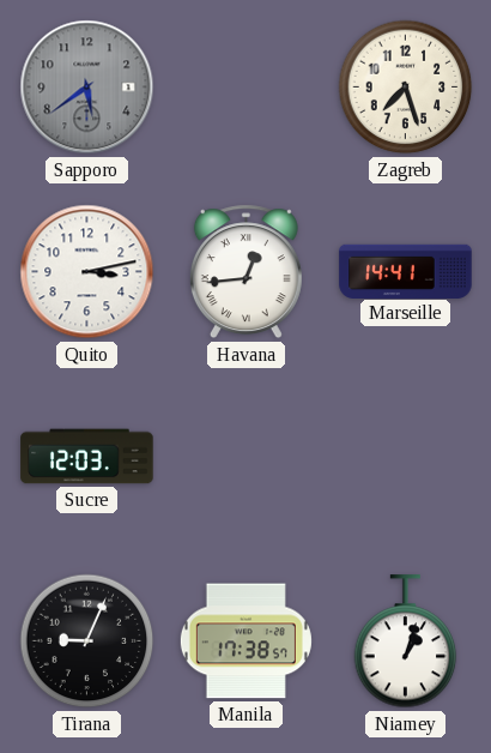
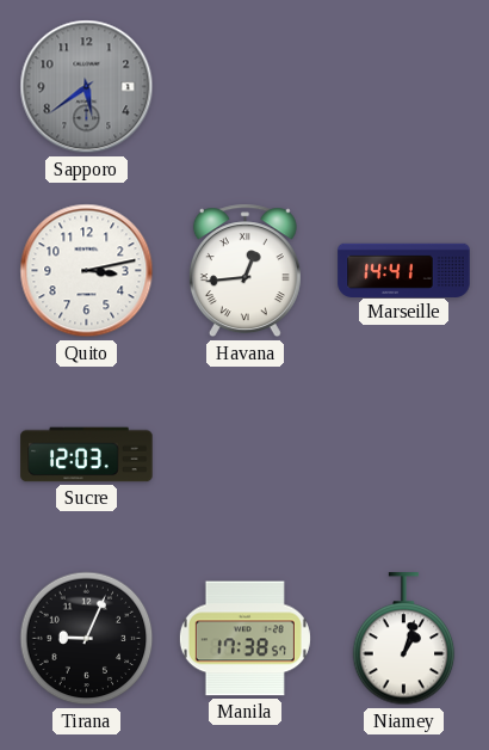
Zagreb: 7:27 -> none (406, 88)
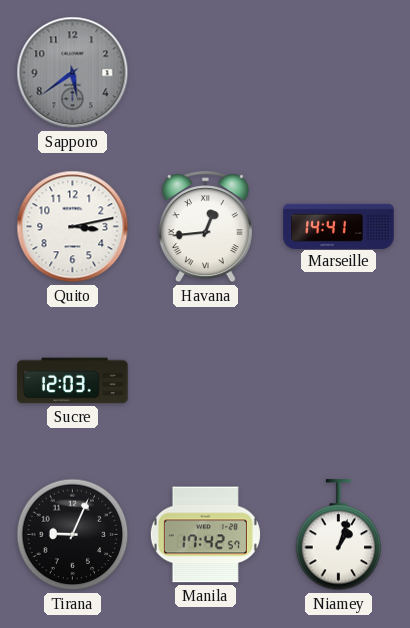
Manila: 17:38 -> 17:42 (205, 535)
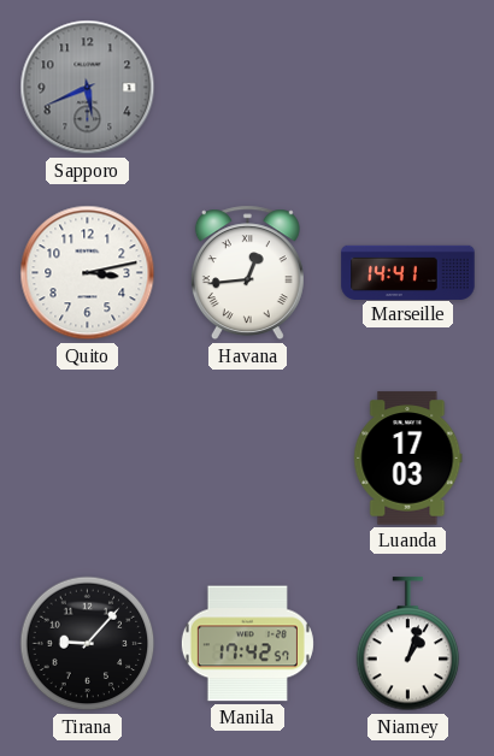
Sapporo: 5:39 -> 5:41 (88, 88)
Sucre: 12:03 -> none (73, 381)
Luanda: none -> 17:03 (408, 459)
Tirana: 9:04 -> 9:07 (88, 644)
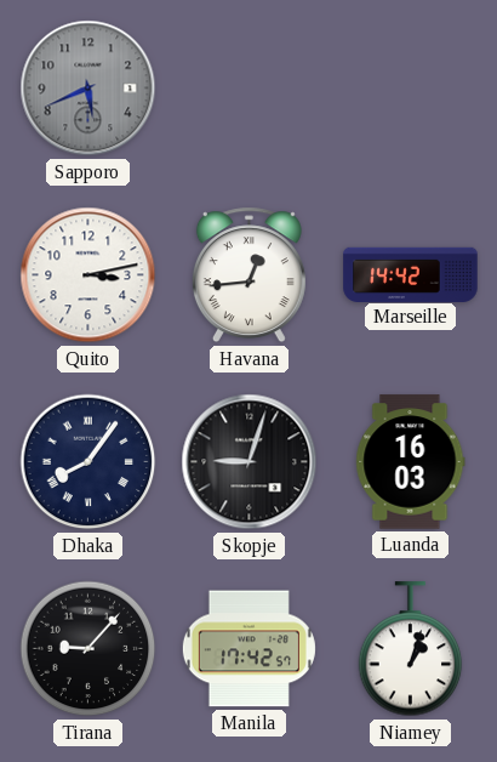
Marseille: 14:41 -> 14:42 (411, 274)
Dhaka: none -> 8:06 (88, 462)
Skopje: none -> 9:03 (250, 462)
Luanda: 17:03 -> 16:03 (411, 462)
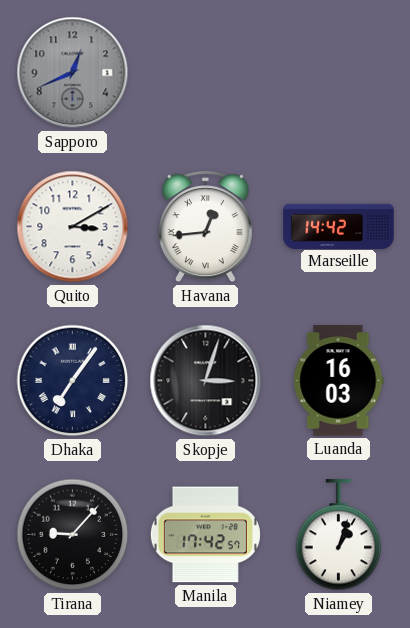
Sapporo: 5:41 -> 12:41 (73, 73)
Quito: 3:13 -> 3:10 (73, 227)
Dhaka: 8:06 -> 7:06 (73, 381)
Skopje: 9:03 -> 3:03 (206, 381)
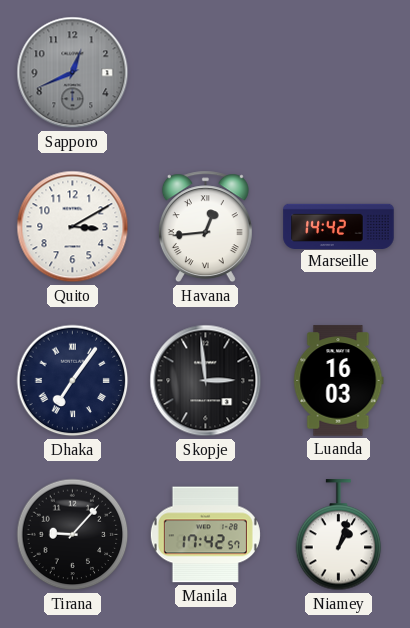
Skopje: 3:03 -> 2:59 (206, 381)
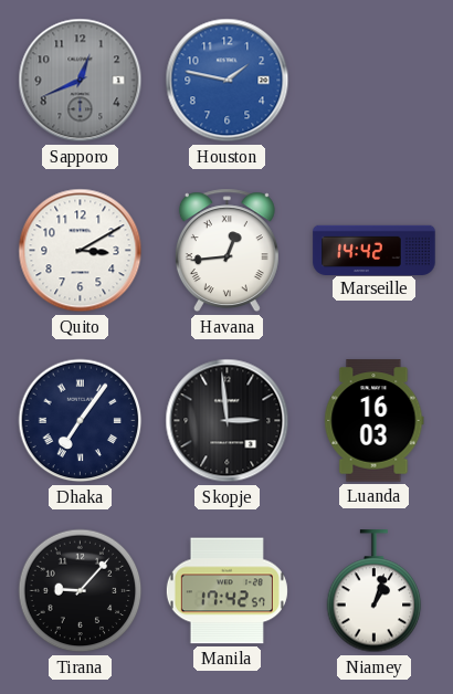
Houston: none -> 1:47 (228, 81)
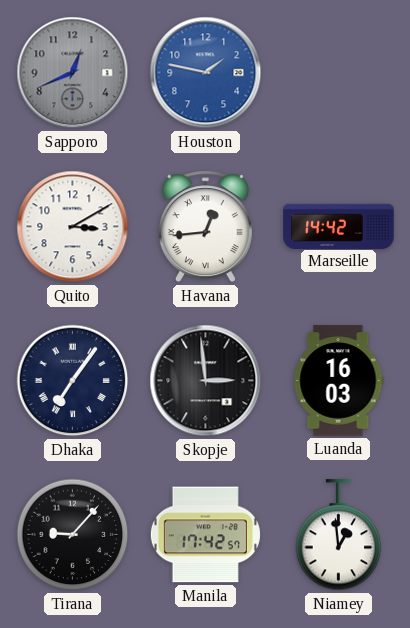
Niamey: 1:03 -> 12:59 (339, 535)
